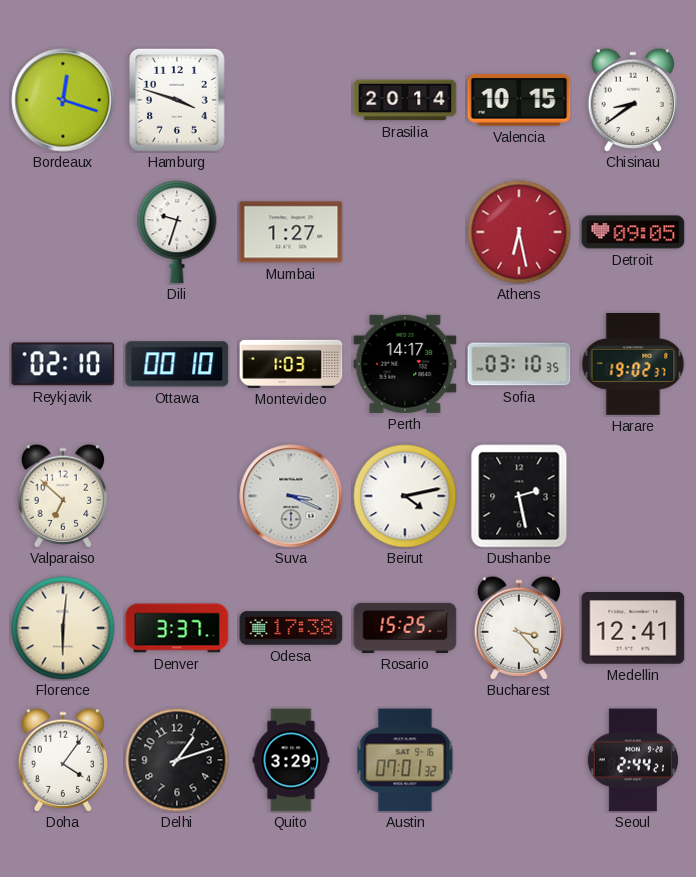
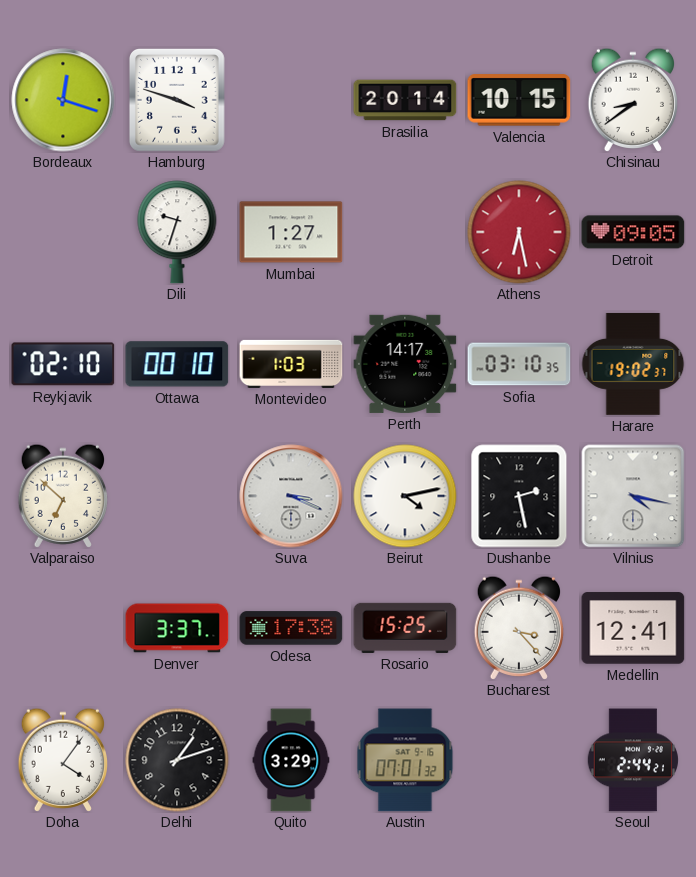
Vilnius: none -> 4:17 (633, 496)
Florence: 6:01 -> none (63, 628)
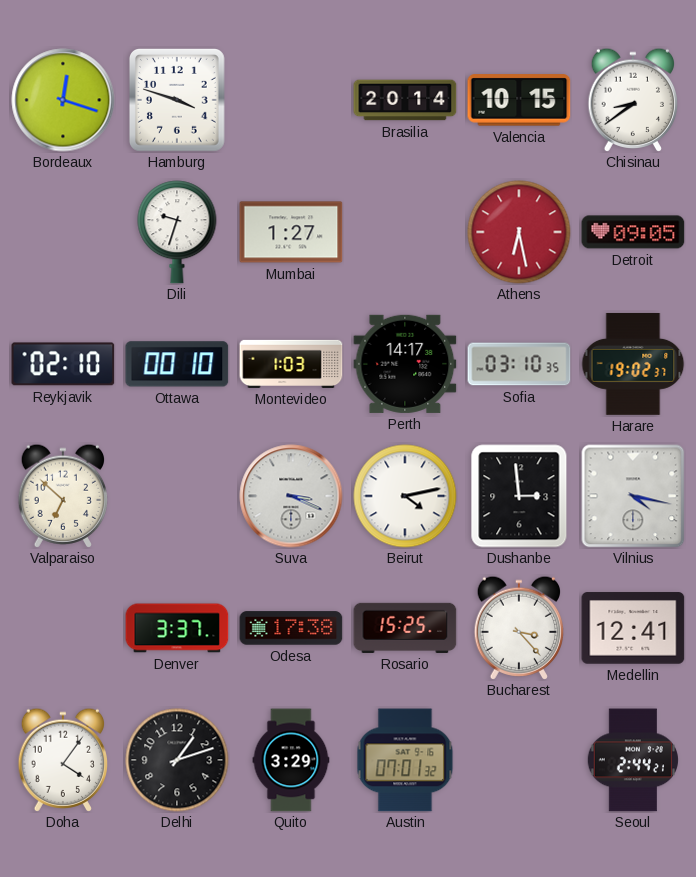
Dushanbe: 2:28 -> 2:59 (519, 496)
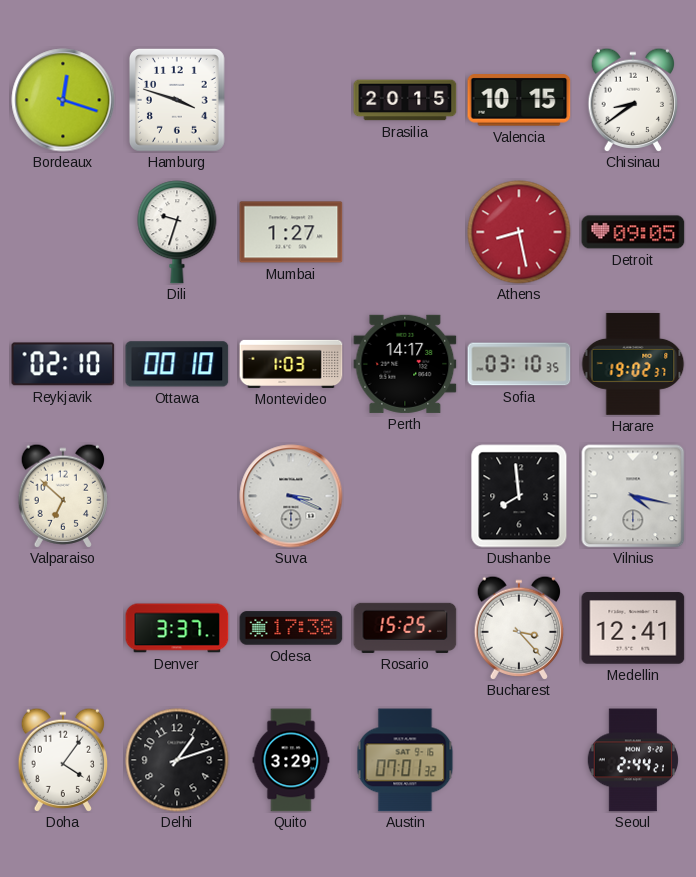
Brasilia: 20:14 -> 20:15 (405, 100)
Athens: 6:28 -> 8:28 (519, 232)
Beirut: 4:13 -> none (405, 496)
Dushanbe: 2:59 -> 7:59 (519, 496)
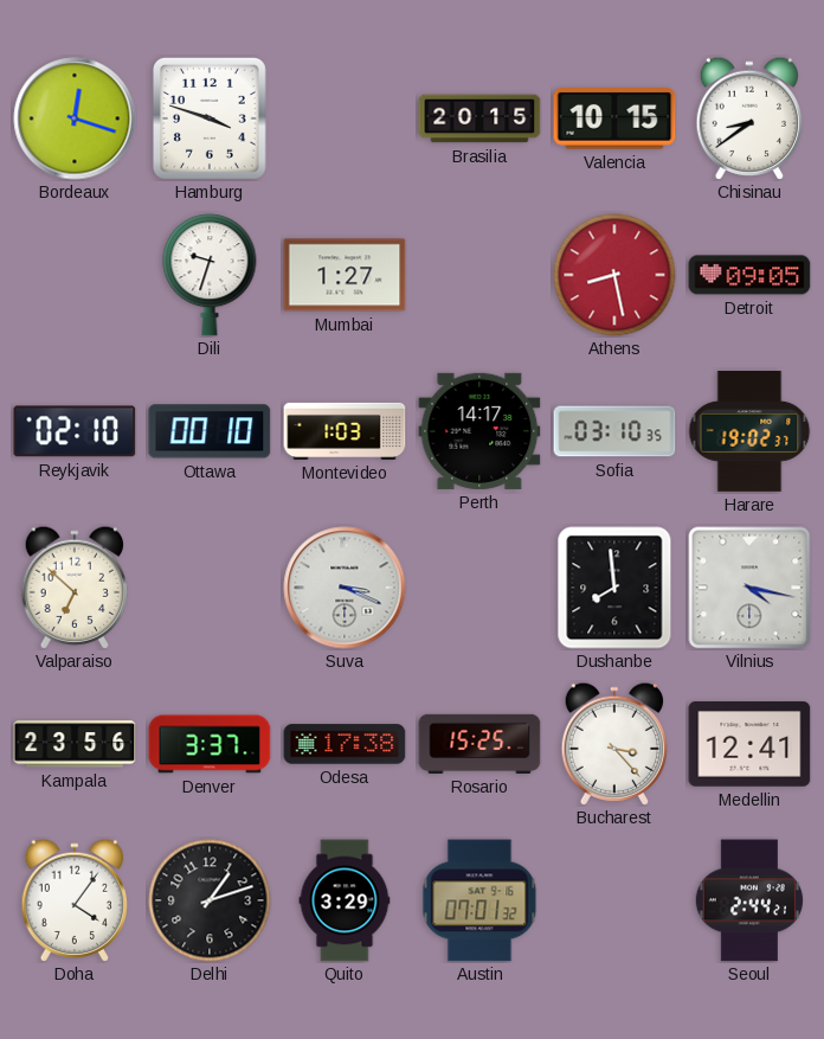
Kampala: none -> 23:56 (75, 744)
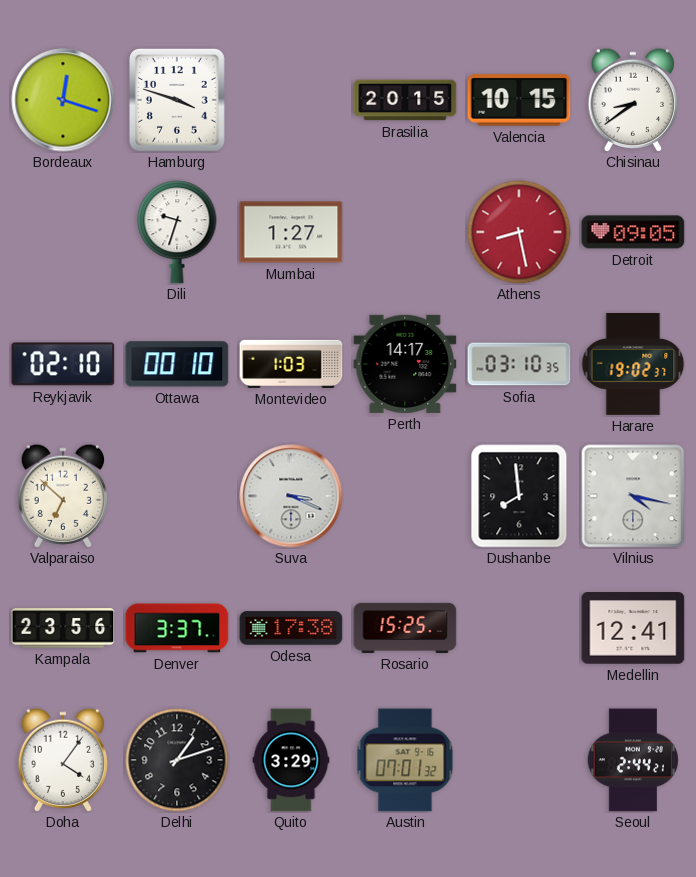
Bucharest: 3:23 -> none (613, 744)
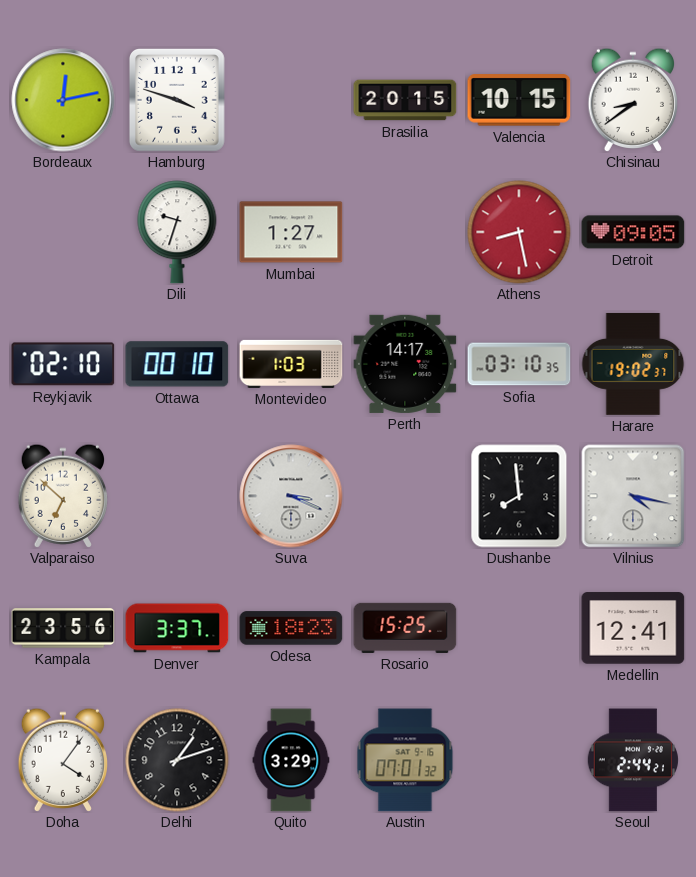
Bordeaux: 12:18 -> 12:13 (63, 100)
Odesa: 17:38 -> 18:23 (291, 628)
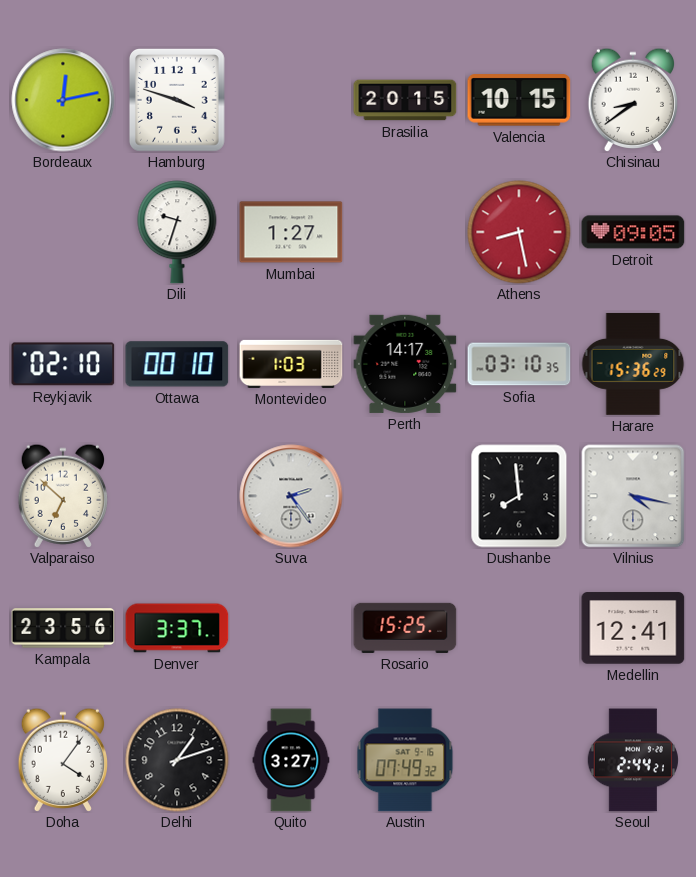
Harare: 19:02 -> 15:36 (633, 364)
Suva: 3:19 -> 2:24 (291, 496)
Odesa: 18:23 -> none (291, 628)
Quito: 3:29 -> 3:27 (291, 760)
Austin: 07:01 -> 07:49 (405, 760)
